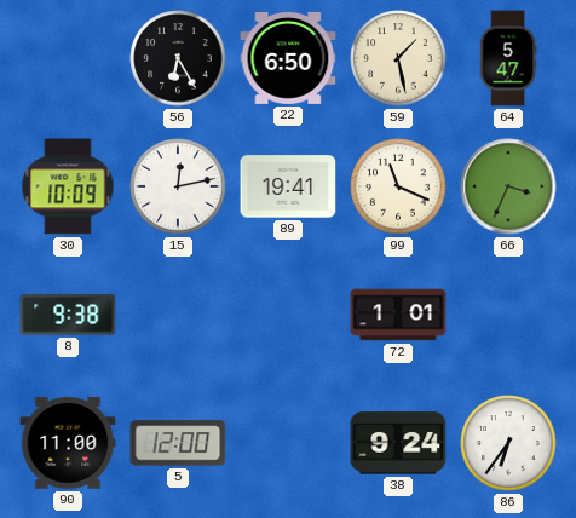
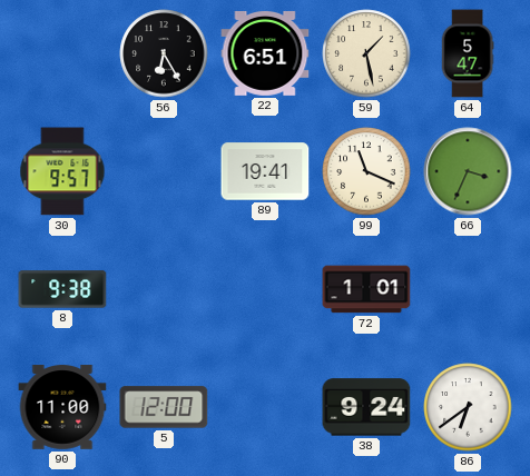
22: 6:50 -> 6:51 (265, 53)
30: 10:09 -> 9:57 (62, 171)
15: 12:13 -> none (178, 186)
86: 6:36 -> 6:39 (468, 407)
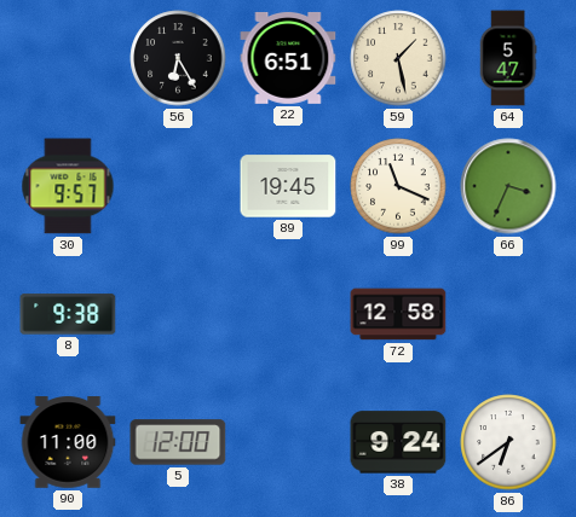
89: 19:41 -> 19:45 (288, 186)
72: 1:01 -> 12:58 (398, 314)
